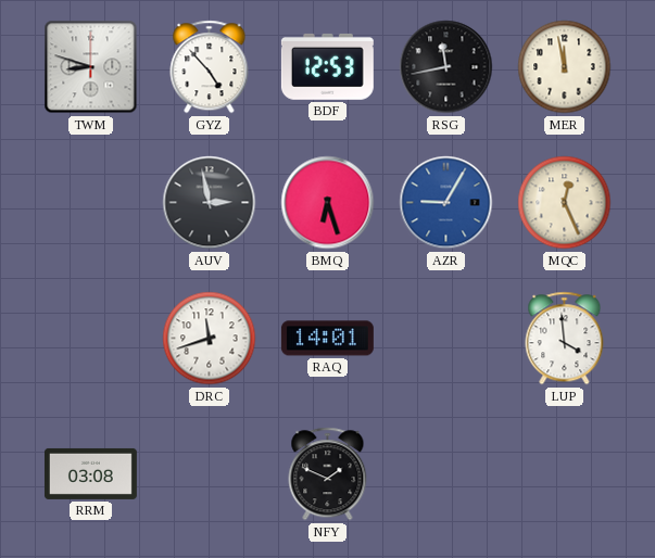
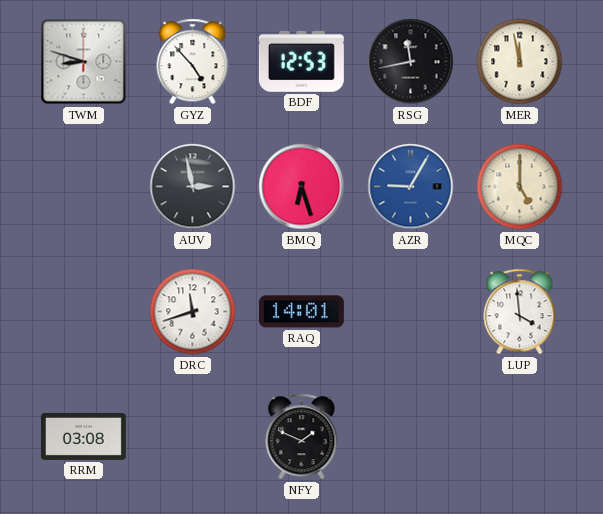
MQC: 12:26 -> 5:00 (520, 187)
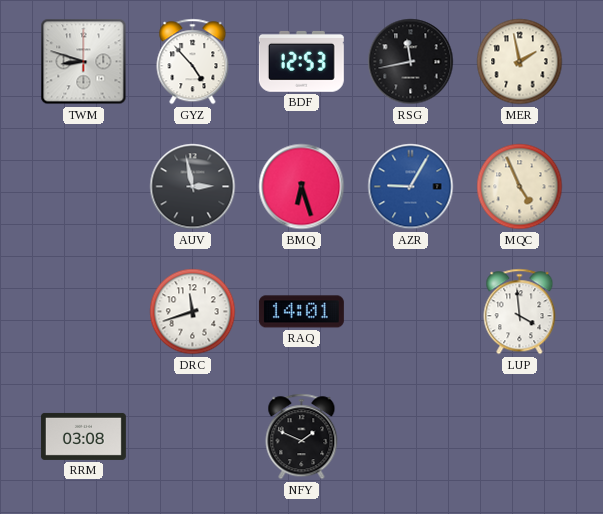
MER: 11:58 -> 1:58 (520, 62)
MQC: 5:00 -> 4:56 (520, 187)
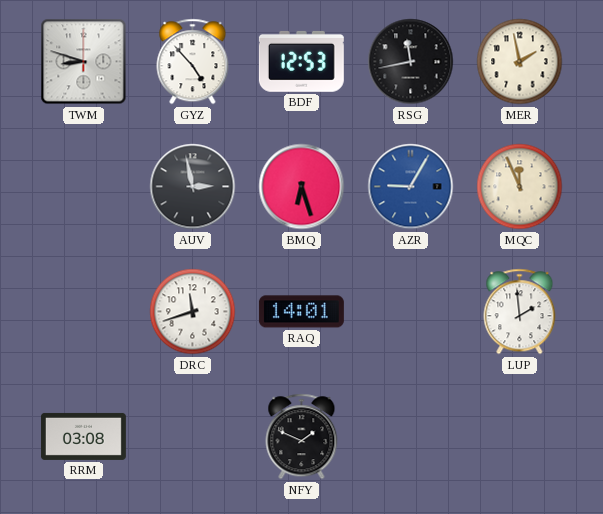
MQC: 4:56 -> 11:56 (520, 187)
LUP: 3:59 -> 1:59 (520, 312)
